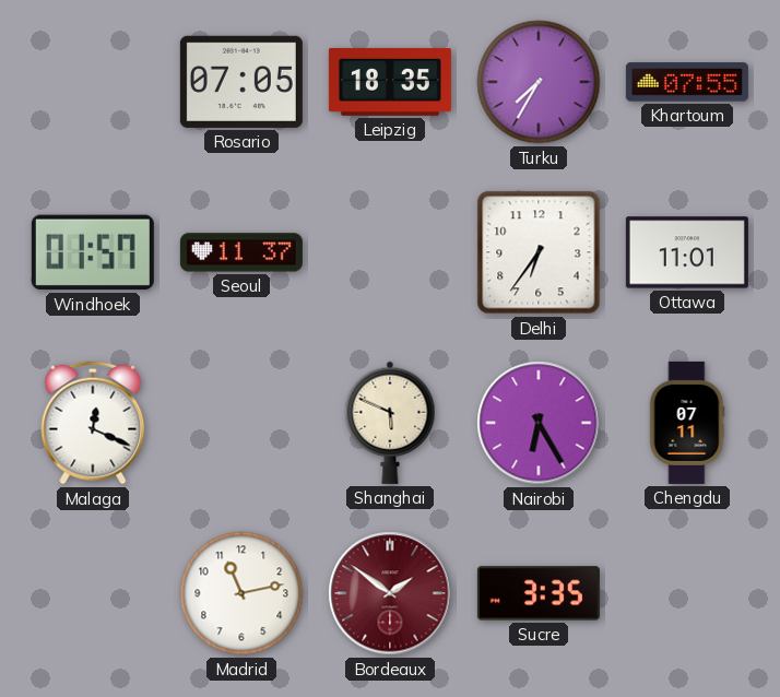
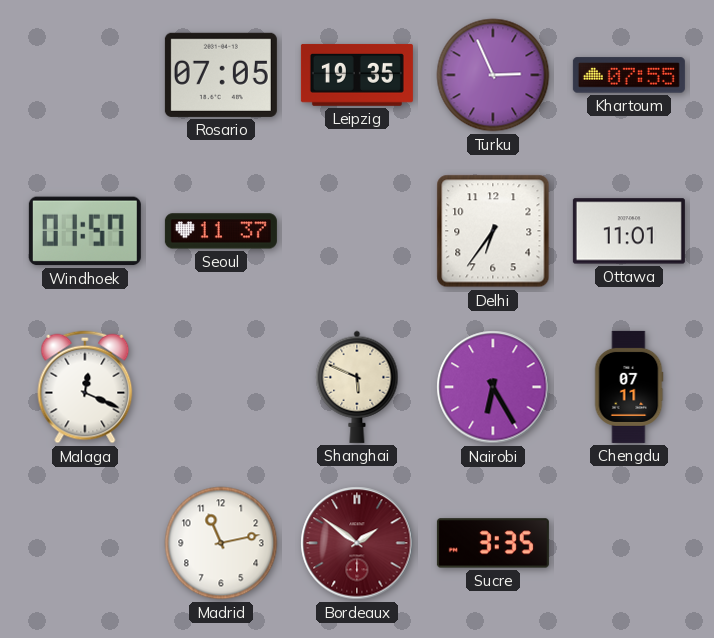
Leipzig: 18:35 -> 19:35 (357, 75)
Turku: 7:35 -> 2:56 (493, 75)
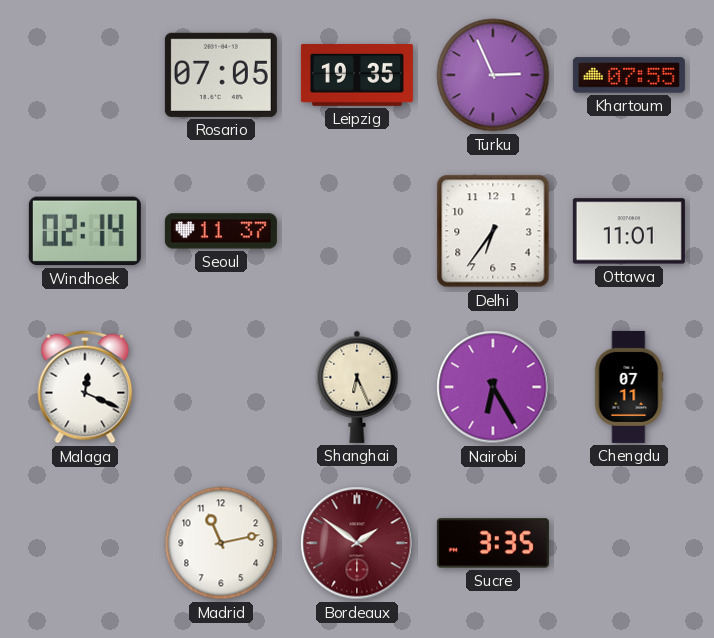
Windhoek: 01:57 -> 02:14 (85, 231)
Shanghai: 5:49 -> 6:26 (357, 387)
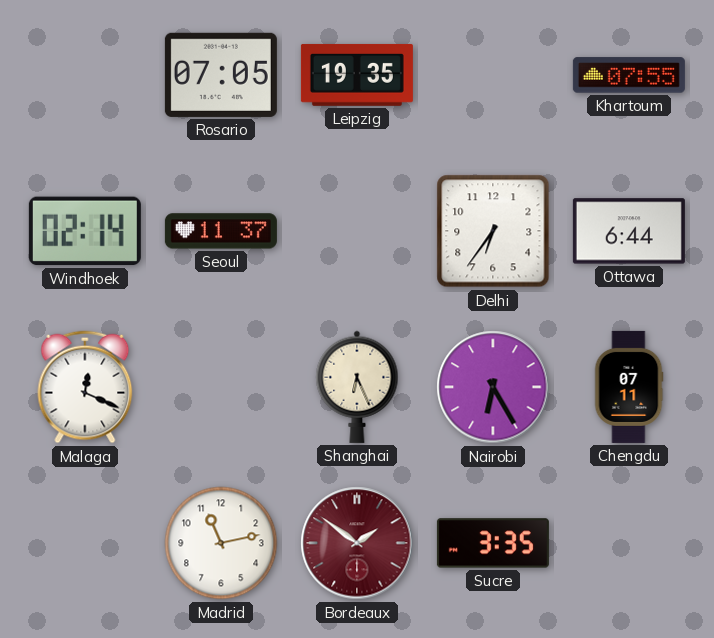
Turku: 2:56 -> none (493, 75)
Ottawa: 11:01 -> 6:44 (629, 231)
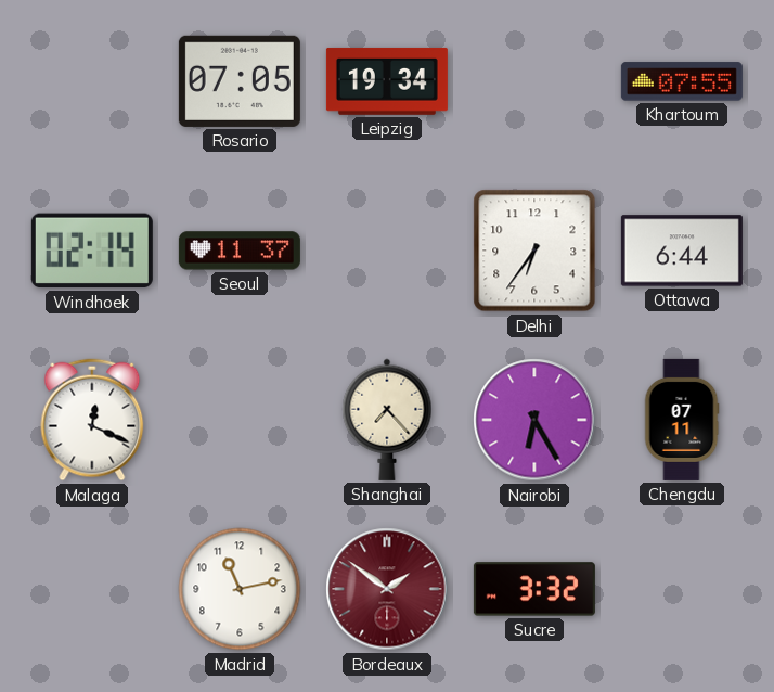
Leipzig: 19:35 -> 19:34 (387, 81)
Shanghai: 6:26 -> 7:23 (387, 420)
Sucre: 3:35 -> 3:32 (534, 589)
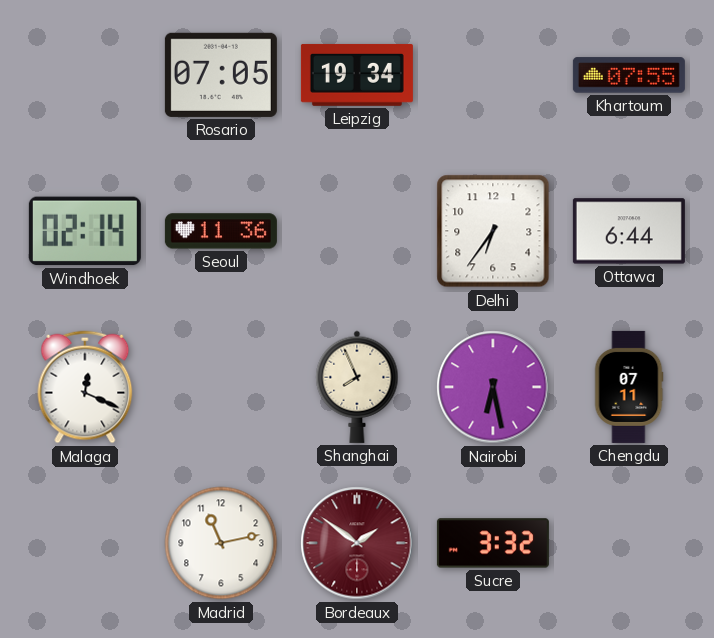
Seoul: 11:37 -> 11:36 (221, 231)
Shanghai: 7:23 -> 7:56 (357, 387)
Nairobi: 6:25 -> 6:28 (493, 387)
